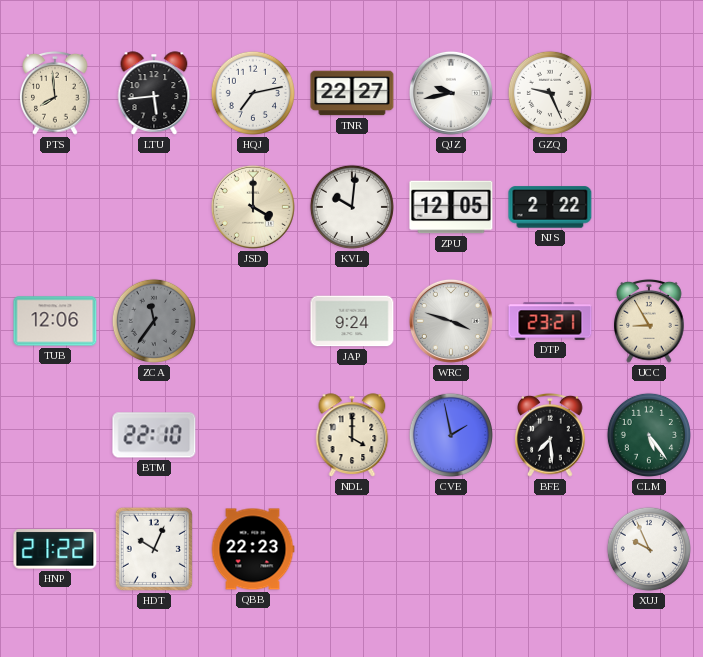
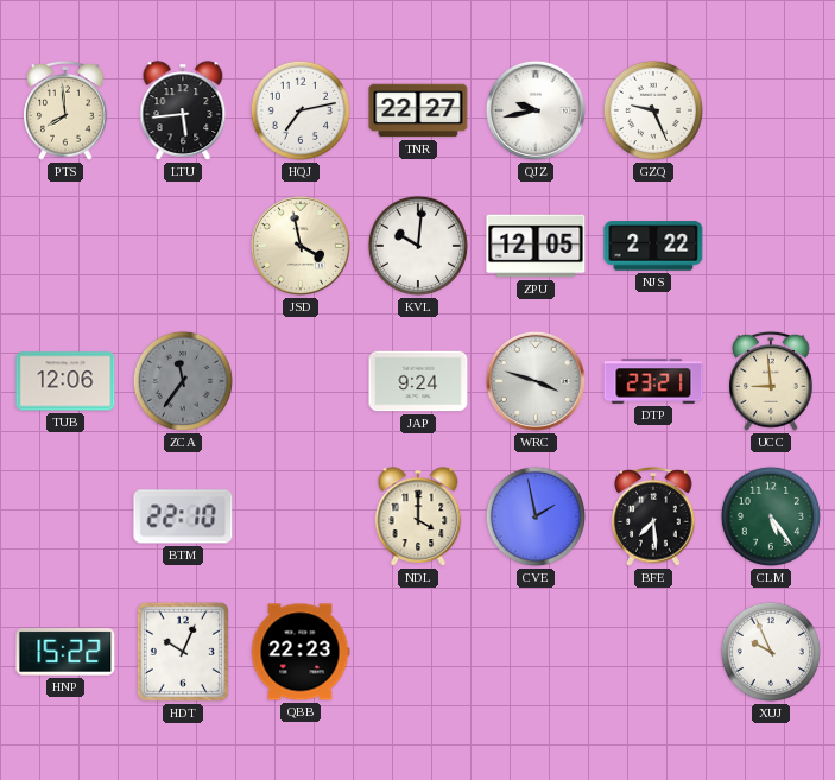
JSD: 4:00 -> 3:58 (301, 246)
UCC: 8:55 -> 8:59 (771, 381)
HNP: 21:22 -> 15:22 (65, 652)
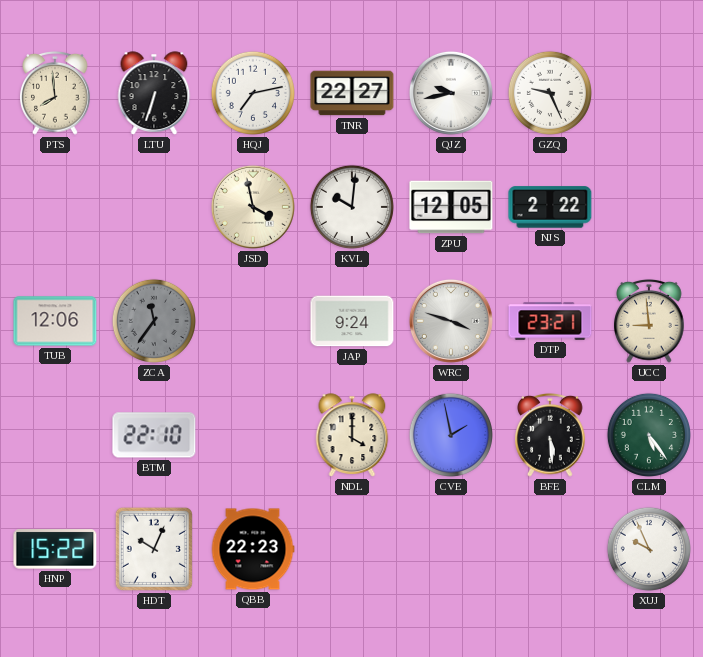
LTU: 5:44 -> 6:33 (154, 93)
BFE: 7:29 -> 5:29 (550, 435)
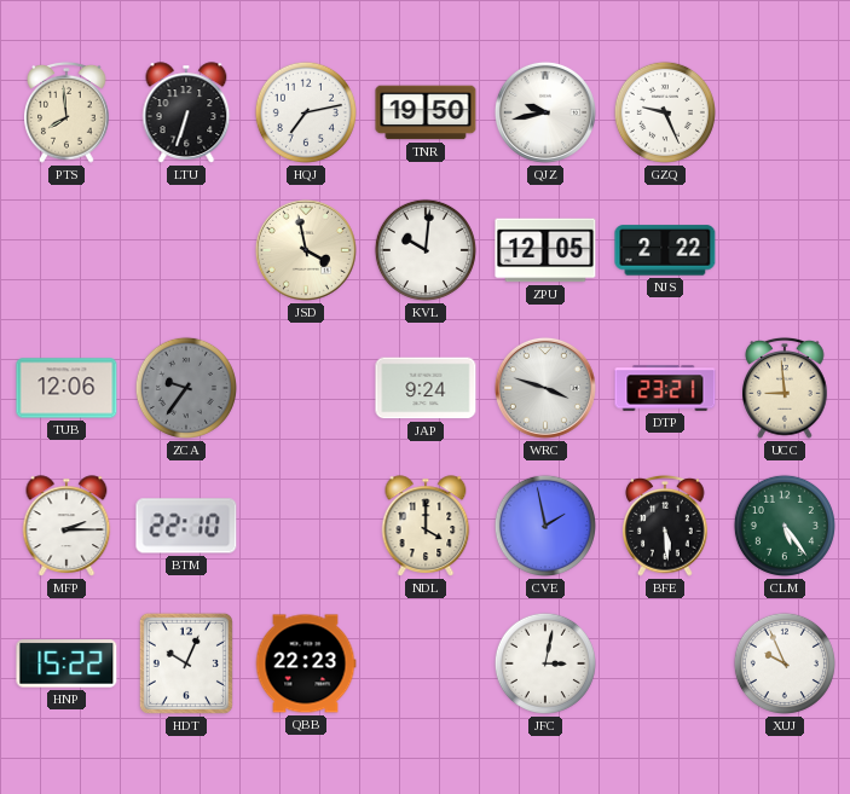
TNR: 22:27 -> 19:50 (426, 112)
ZCA: 11:36 -> 9:36 (186, 388)
MFP: none -> 2:15 (67, 526)
JFC: none -> 3:02 (545, 663)
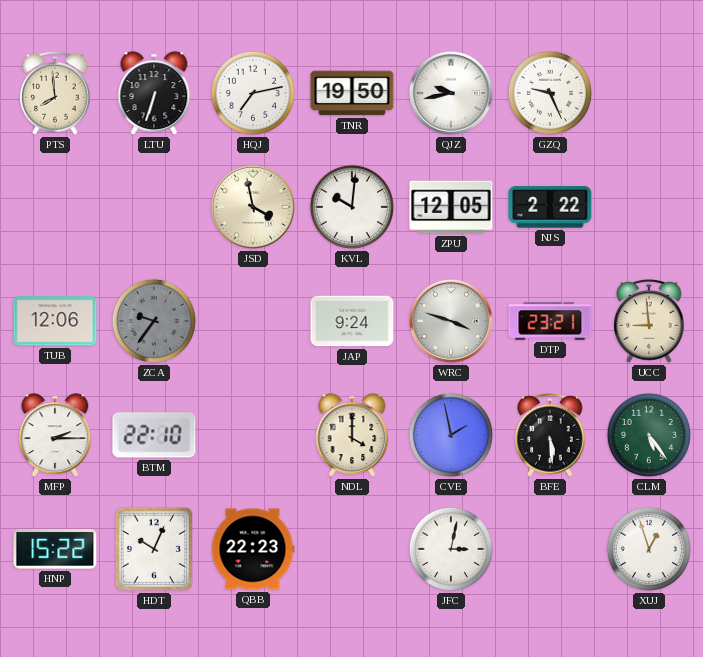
XUJ: 9:56 -> 12:57 (649, 549)
